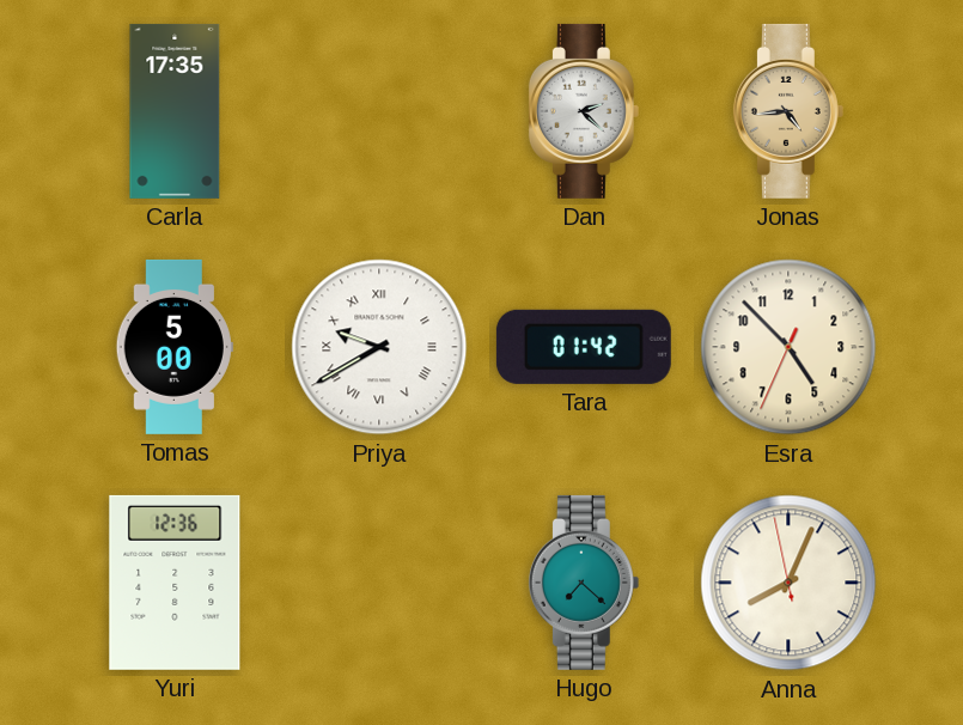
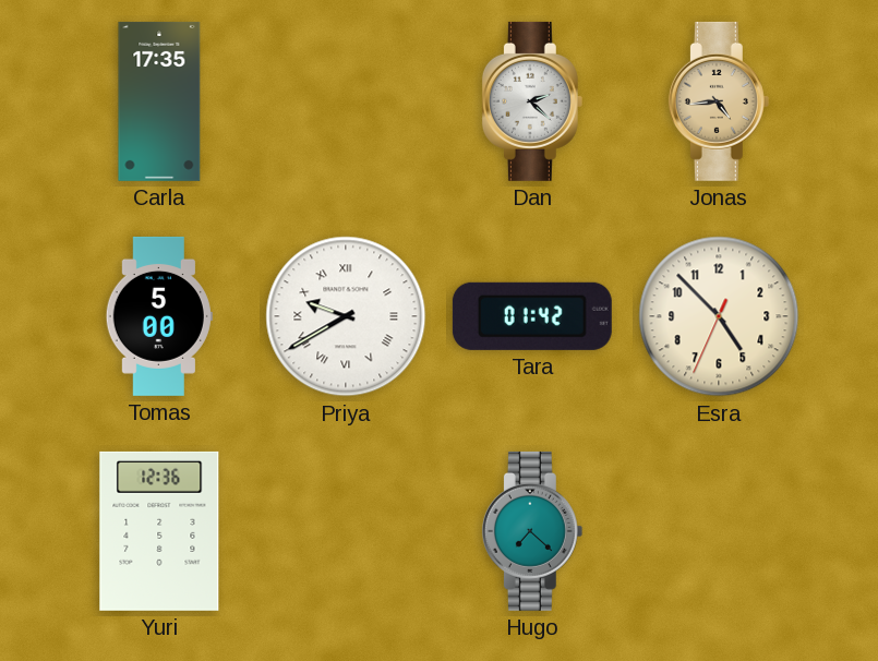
Anna: 8:03 -> none (788, 583)
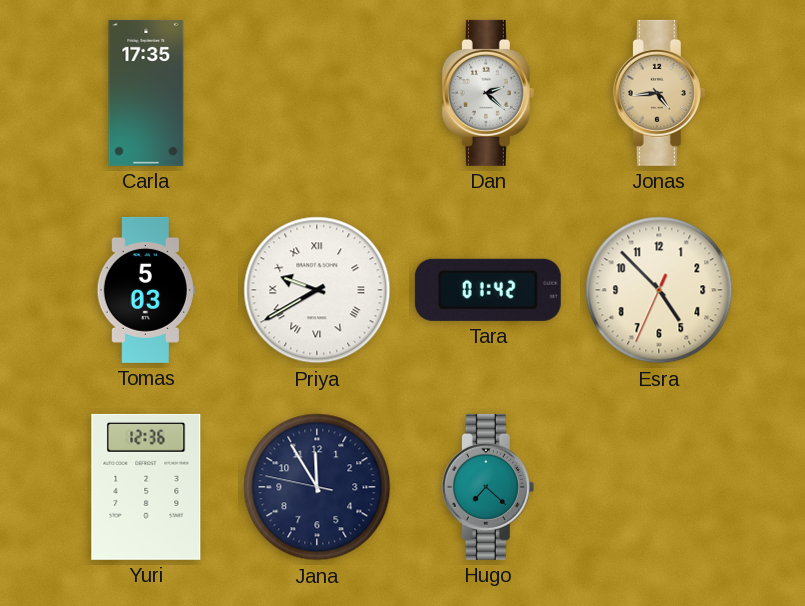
Tomas: 5:00 -> 5:03 (146, 290)
Jana: none -> 11:54 (317, 487)
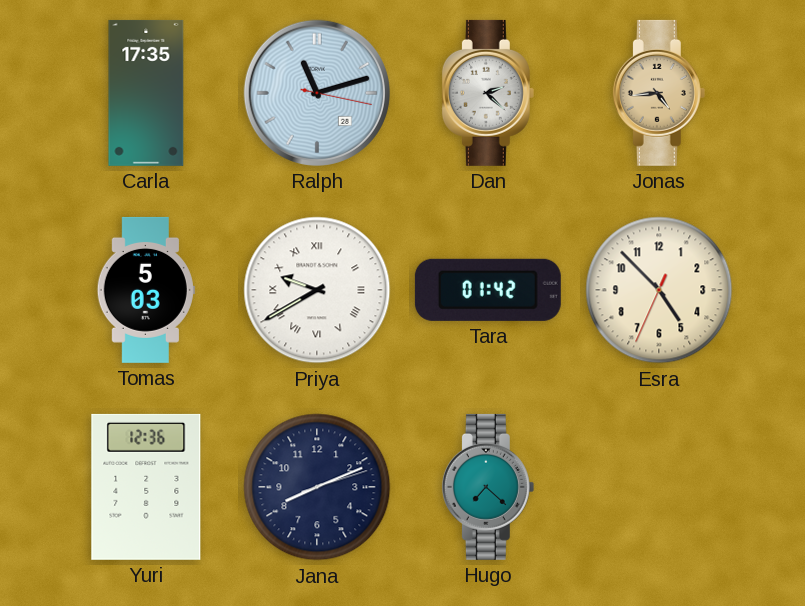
Ralph: none -> 11:12 (317, 93)
Jana: 11:54 -> 8:11 (317, 487)
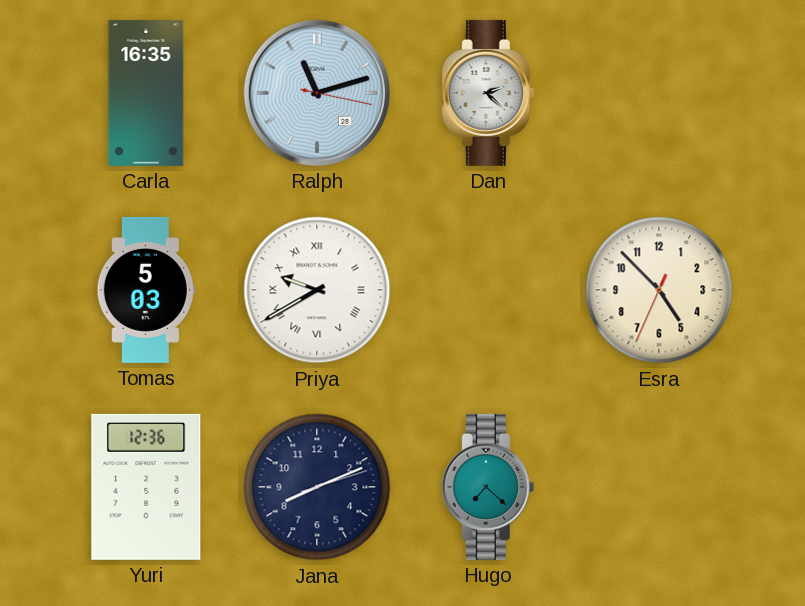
Carla: 17:35 -> 16:35 (146, 93)
Jonas: 4:44 -> none (659, 93)
Tara: 01:42 -> none (488, 290)
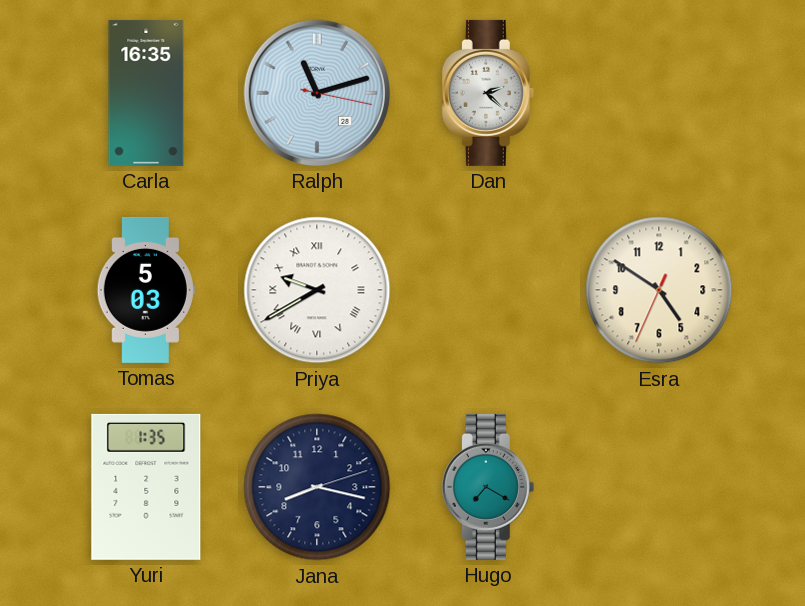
Esra: 4:52 -> 4:50 (659, 290)
Yuri: 12:36 -> 1:35 (146, 487)
Jana: 8:11 -> 8:17 (317, 487)
Hugo: 7:22 -> 7:20 (488, 487)
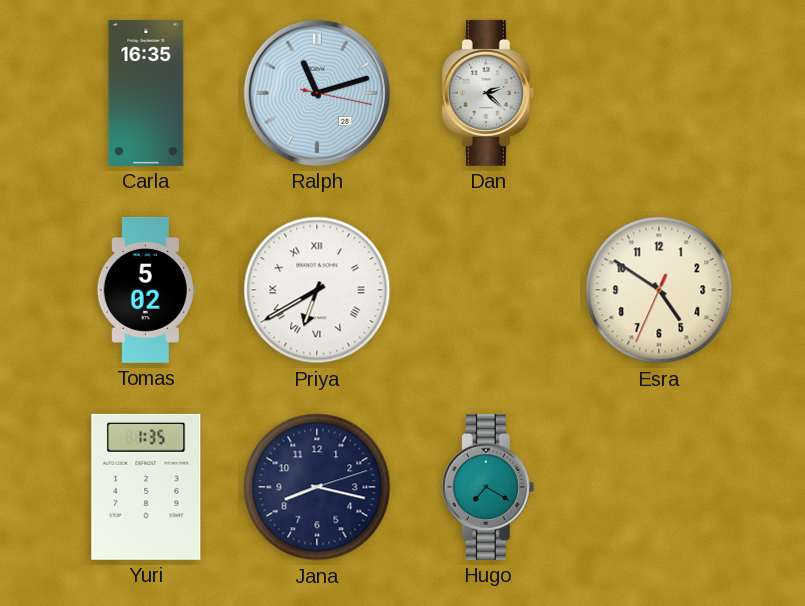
Tomas: 5:03 -> 5:02 (146, 290)
Priya: 9:40 -> 6:40 (317, 290)
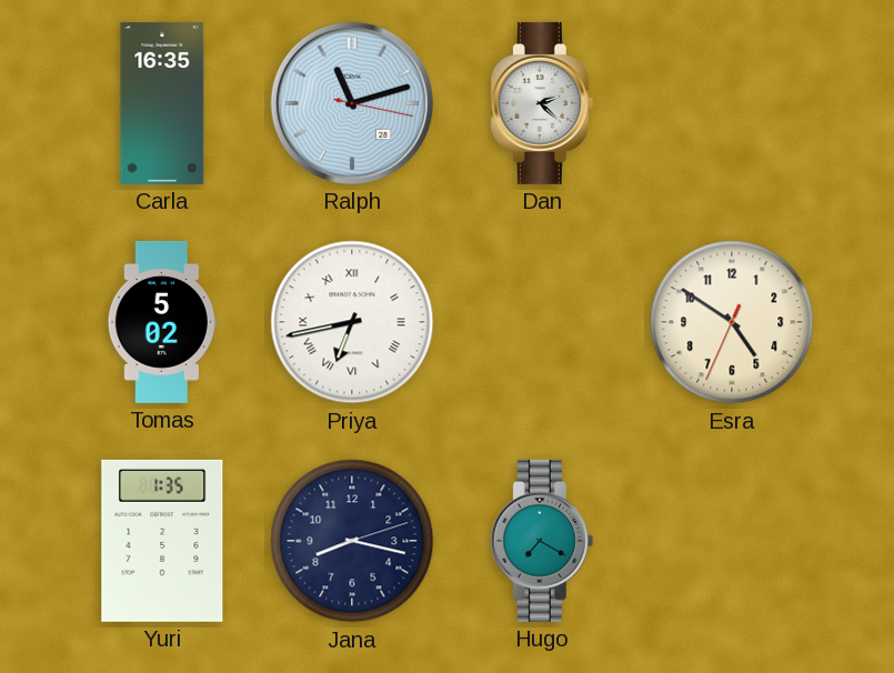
Priya: 6:40 -> 6:43 (352, 322)
